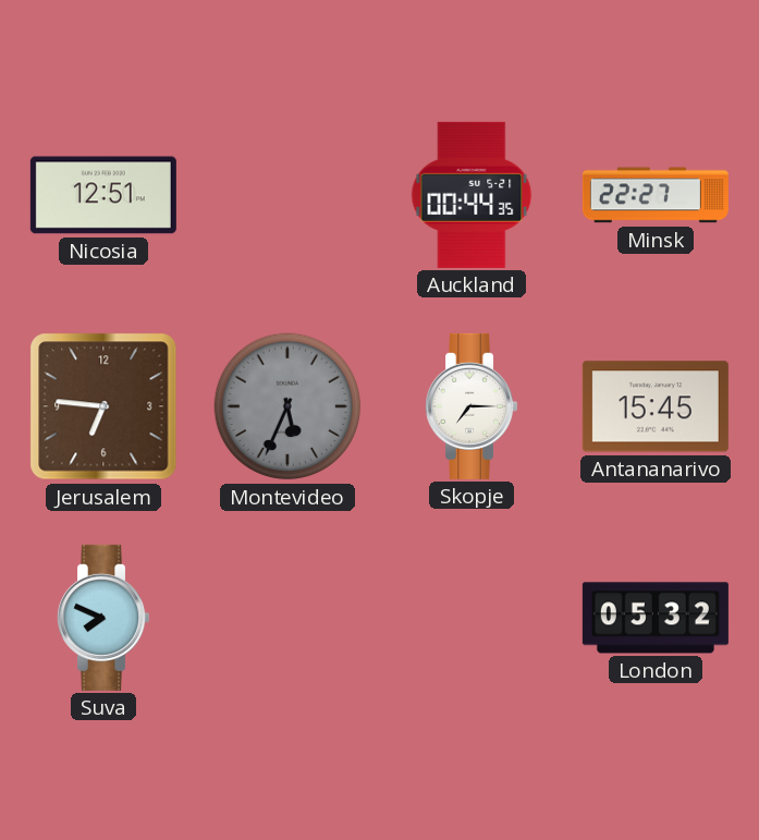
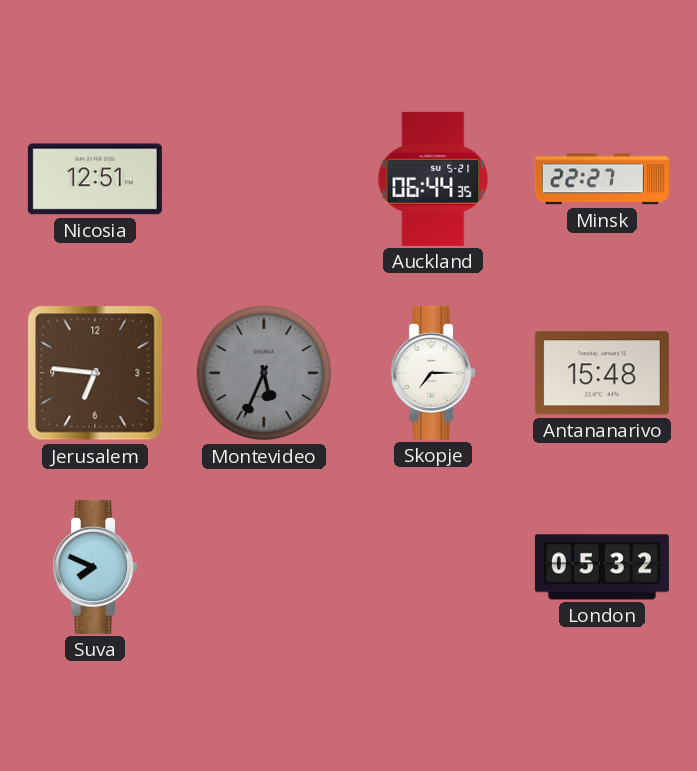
Auckland: 00:44 -> 06:44 (433, 179)
Antananarivo: 15:45 -> 15:48 (602, 373)
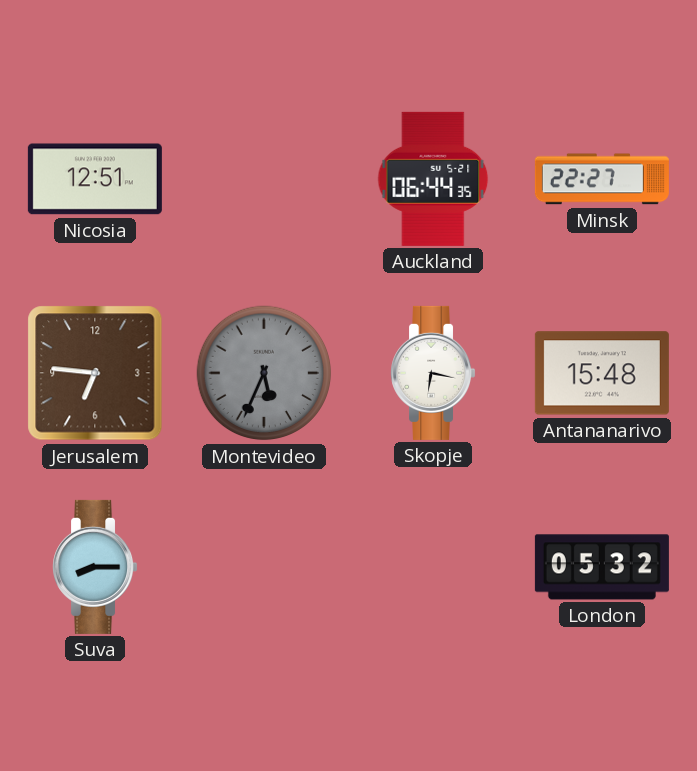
Skopje: 7:15 -> 6:17 (433, 373)
Suva: 7:49 -> 8:15 (95, 567)
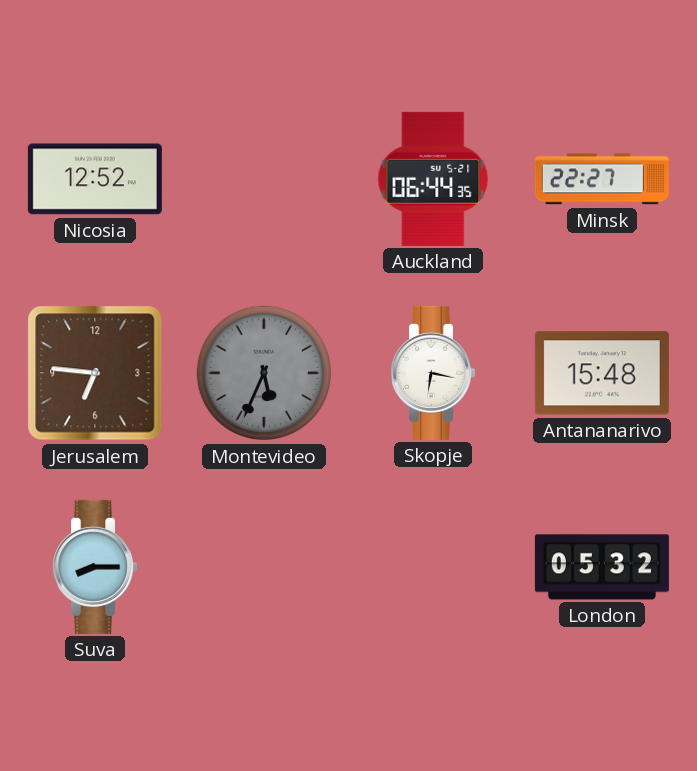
Nicosia: 12:51 -> 12:52 (95, 179)
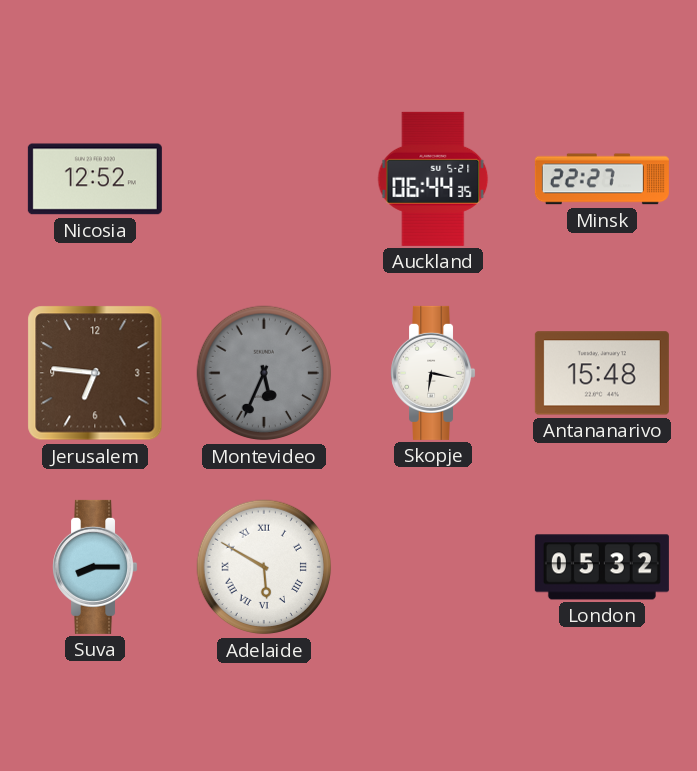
Adelaide: none -> 5:50 (264, 567)
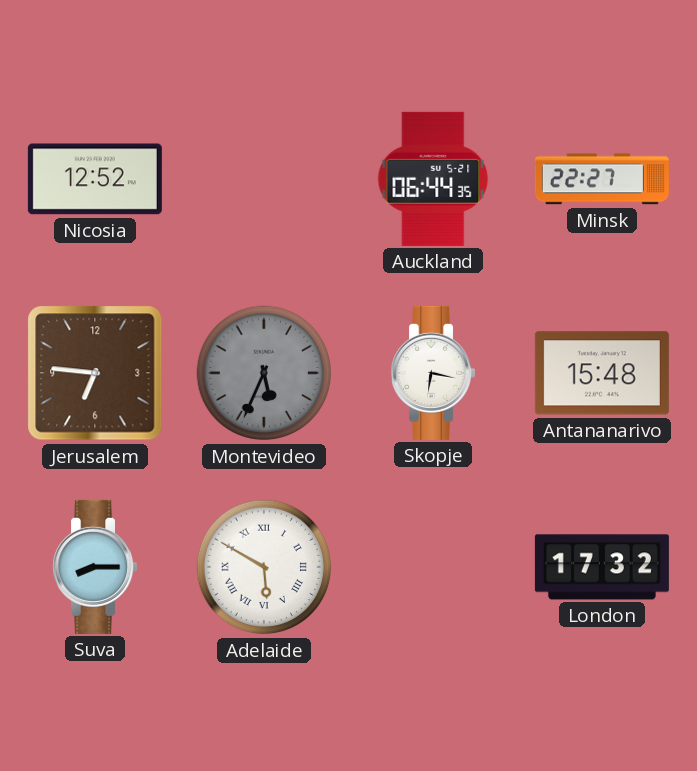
London: 05:32 -> 17:32 (602, 567)
